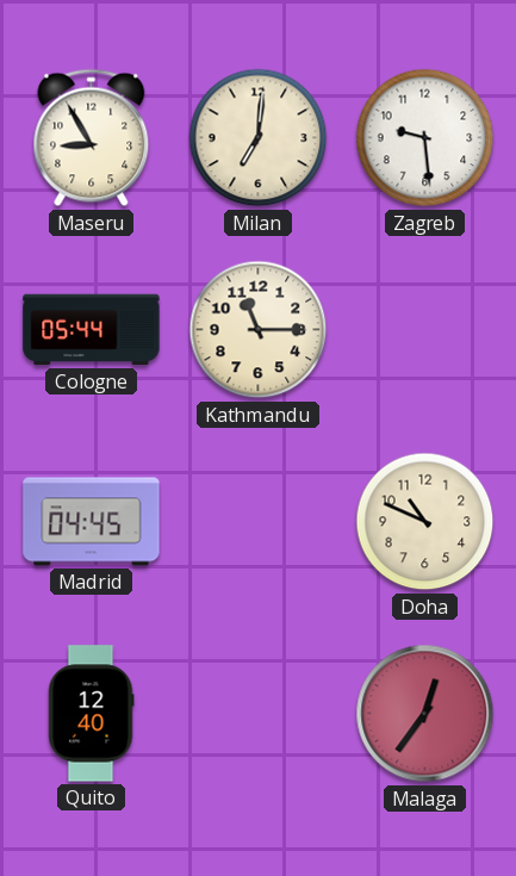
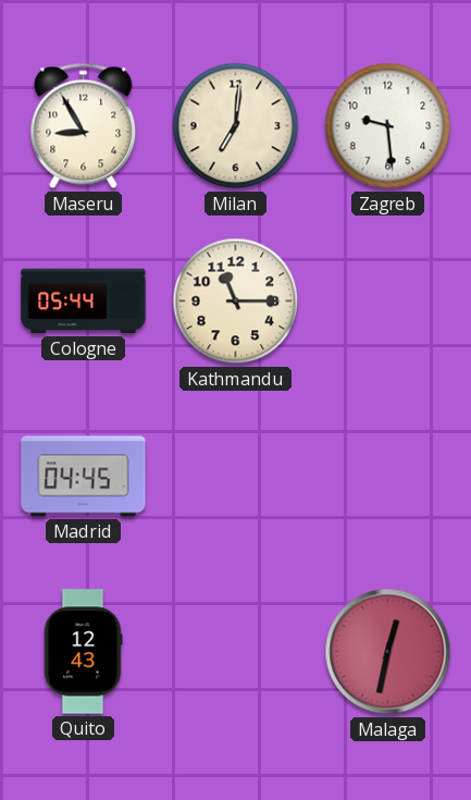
Doha: 10:49 -> none (425, 522)
Quito: 12:40 -> 12:43 (83, 652)
Malaga: 12:36 -> 12:32 (388, 652)
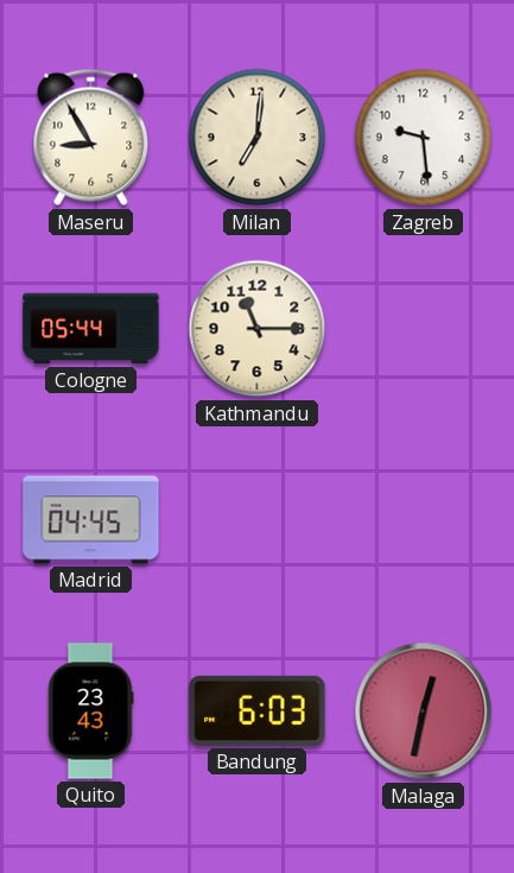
Quito: 12:43 -> 23:43 (90, 711)
Bandung: none -> 6:03 (258, 710)
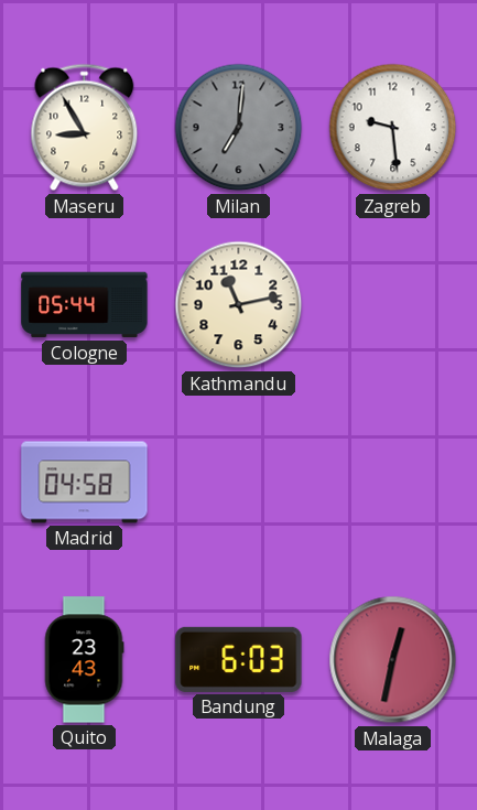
Milan dial: cream -> grey (239, 128)
Kathmandu: 11:15 -> 11:13 (239, 305)
Madrid: 04:45 -> 04:58 (85, 483)
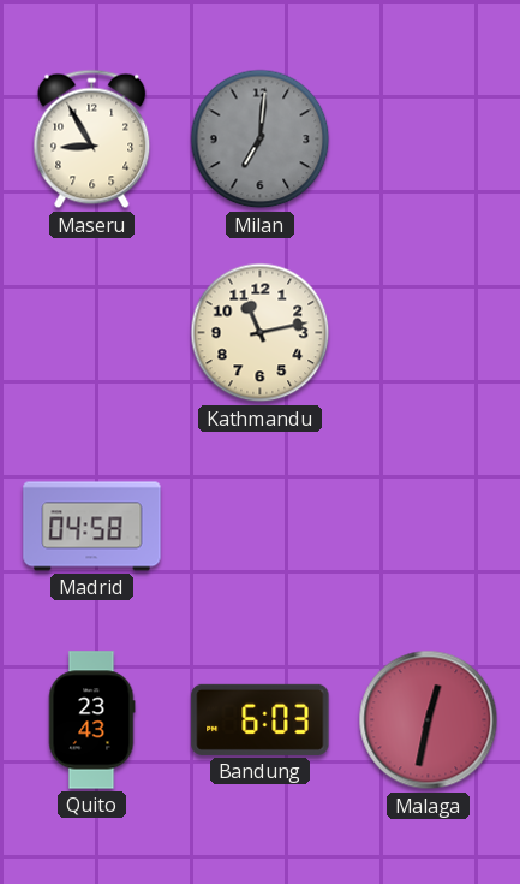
Zagreb: 9:29 -> none (393, 128)
Cologne: 05:44 -> none (85, 305)
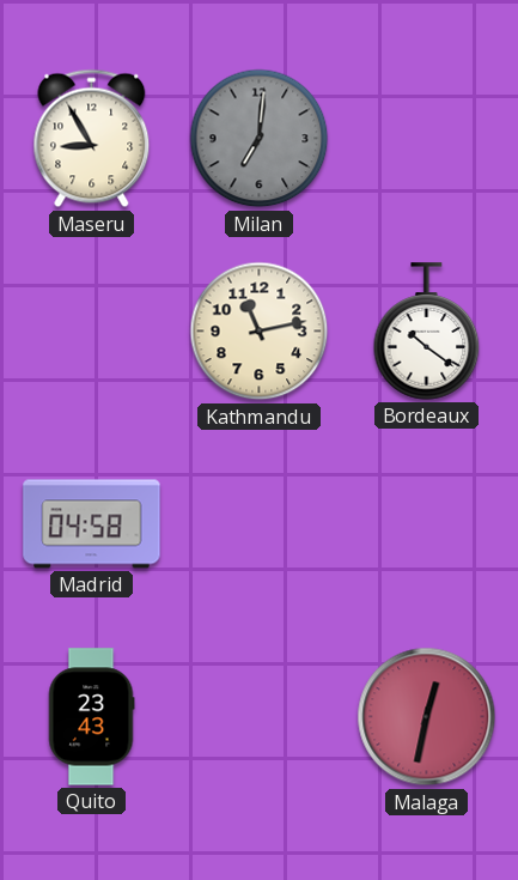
Bordeaux: none -> 10:21 (427, 332)
Bandung: 6:03 -> none (261, 719)
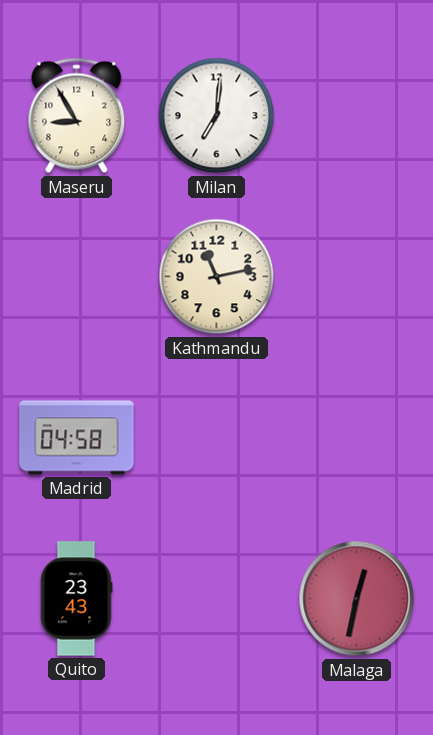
Milan dial: grey -> white (217, 116)
Bordeaux: 10:21 -> none (427, 332)
